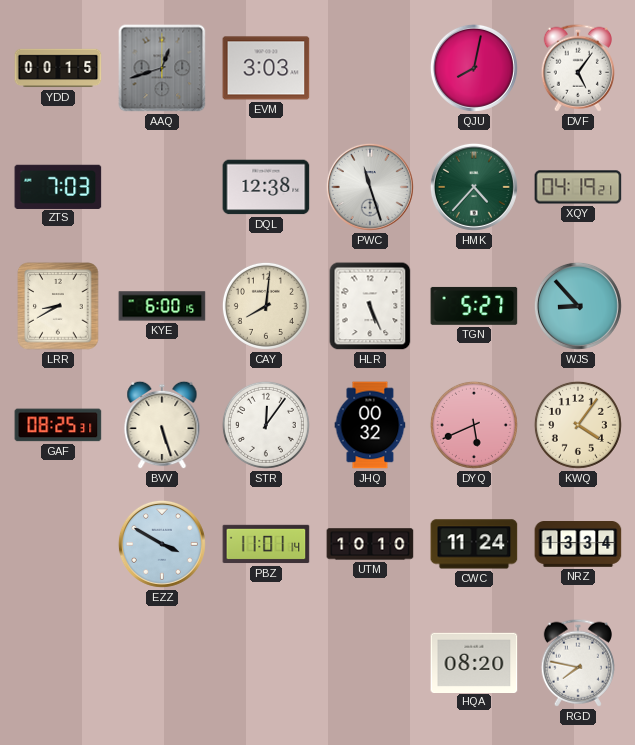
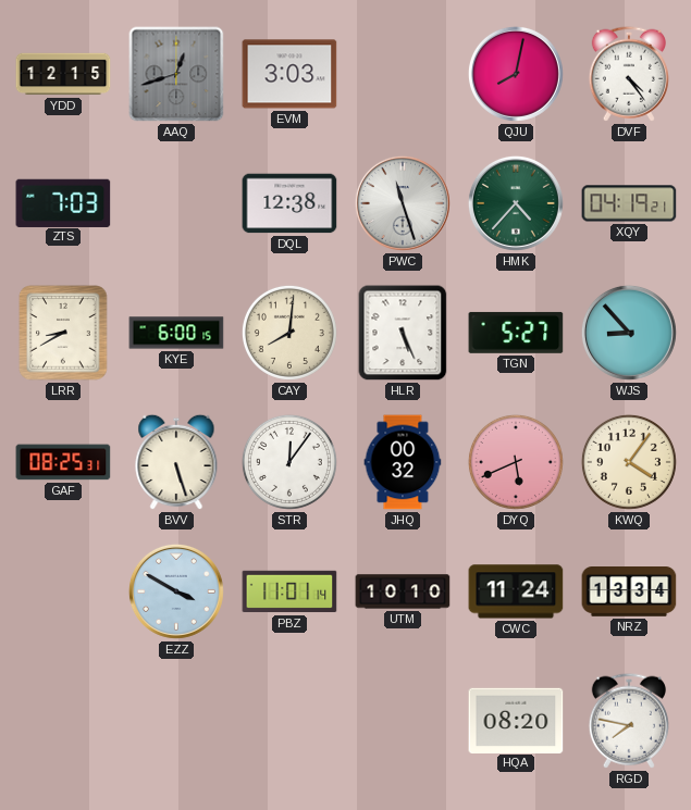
YDD: 00:15 -> 12:15 (63, 74)
DVF: 5:06 -> 4:24 (629, 74)
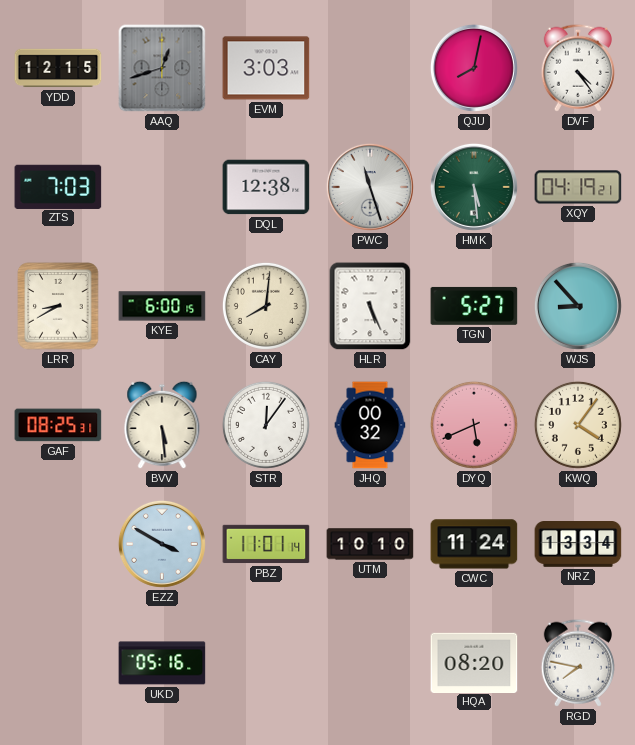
HMK: 4:37 -> 5:29 (474, 187)
BVV: 5:27 -> 5:29 (162, 425)
UKD: none -> 05:16 (162, 663)
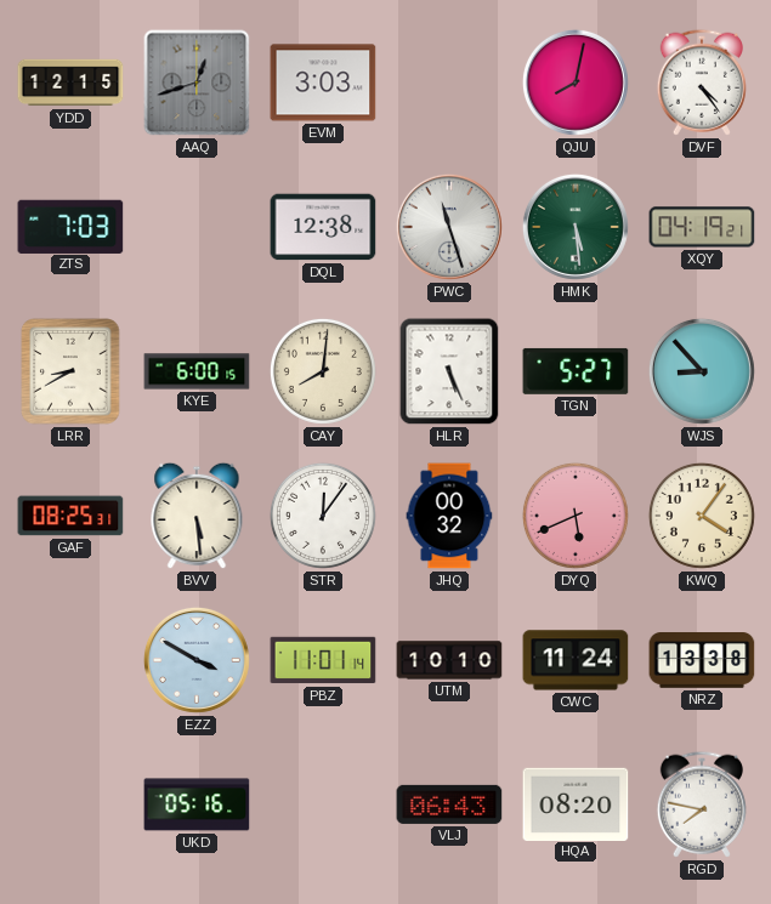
NRZ: 13:34 -> 13:38 (702, 661)
VLJ: none -> 06:43 (449, 804)
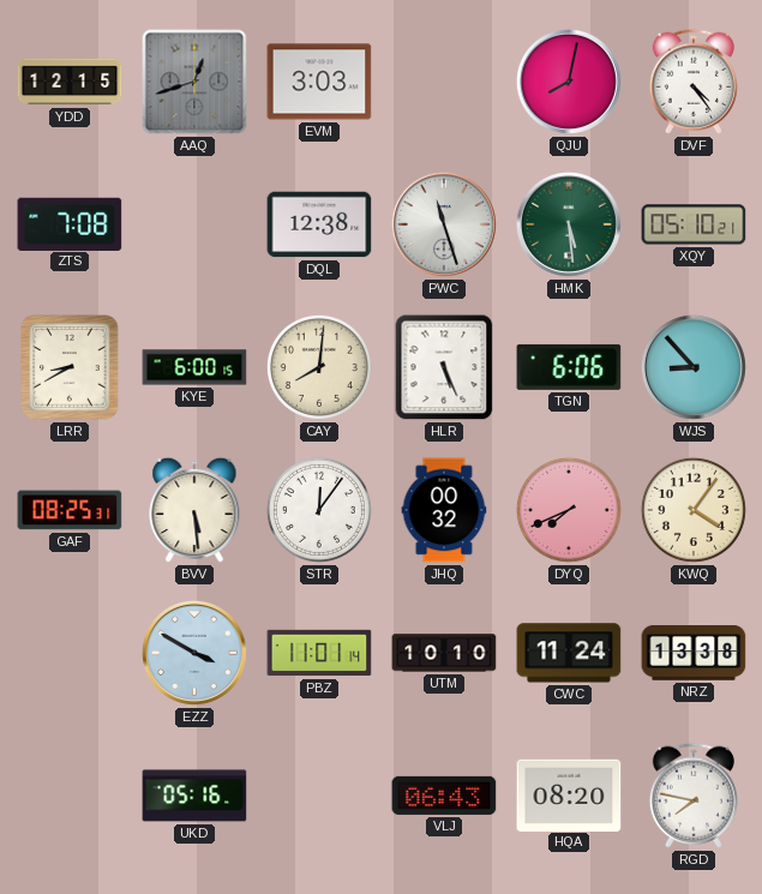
ZTS: 7:03 -> 7:08 (70, 223)
XQY: 04:19 -> 05:10 (694, 224)
TGN: 5:27 -> 6:06 (569, 367)
DYQ: 5:41 -> 7:41 (569, 510)
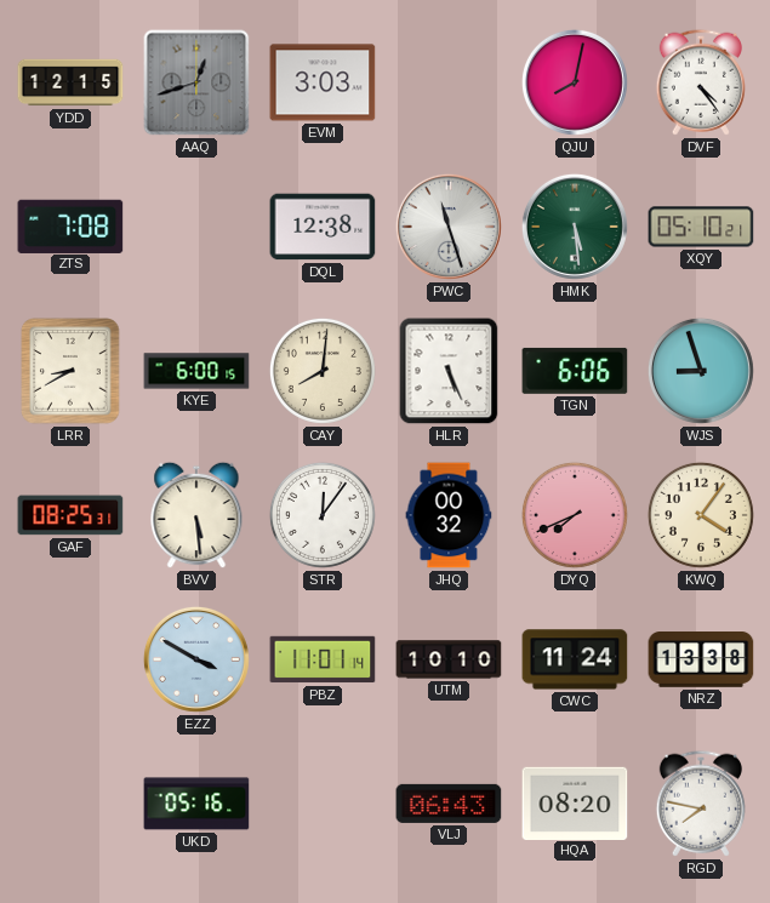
WJS: 8:53 -> 8:57 (701, 371)
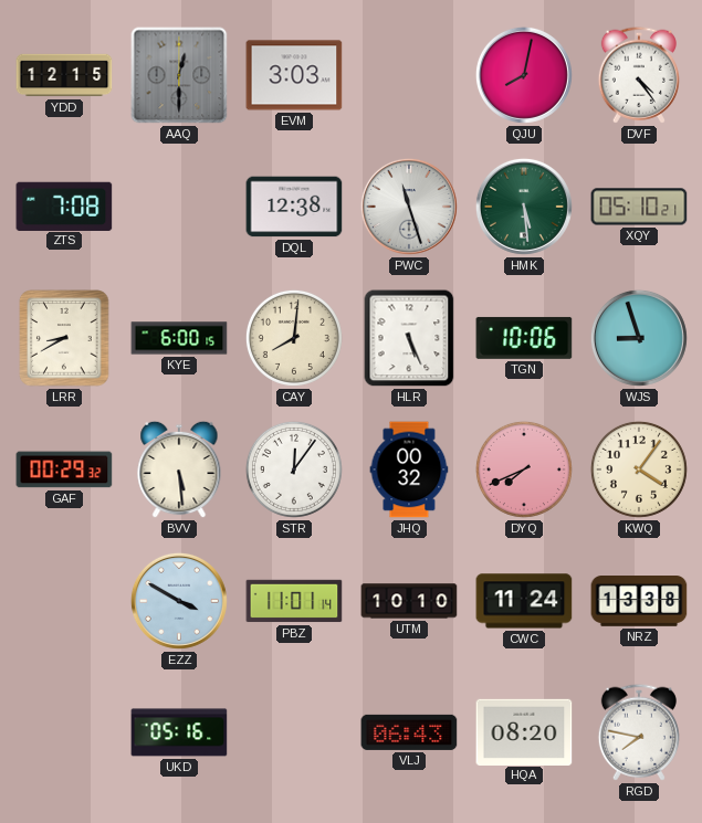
AAQ: 12:42 -> 12:30 (179, 75)
TGN: 6:06 -> 10:06 (524, 338)
GAF: 08:25 -> 00:29 (64, 469)
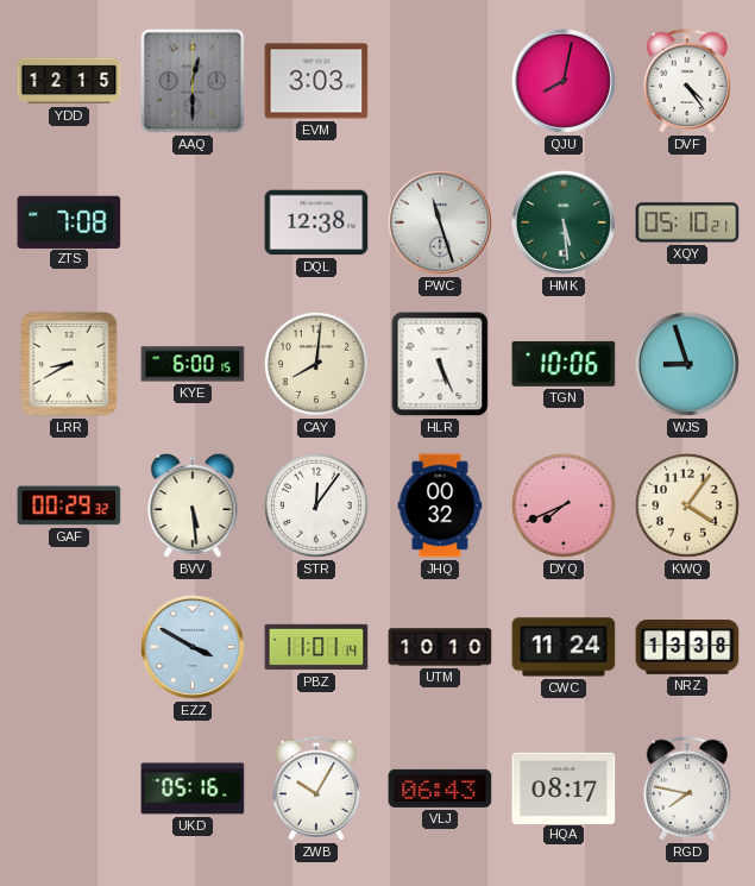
ZWB: none -> 10:05 (316, 788)
HQA: 08:20 -> 08:17 (564, 787)
